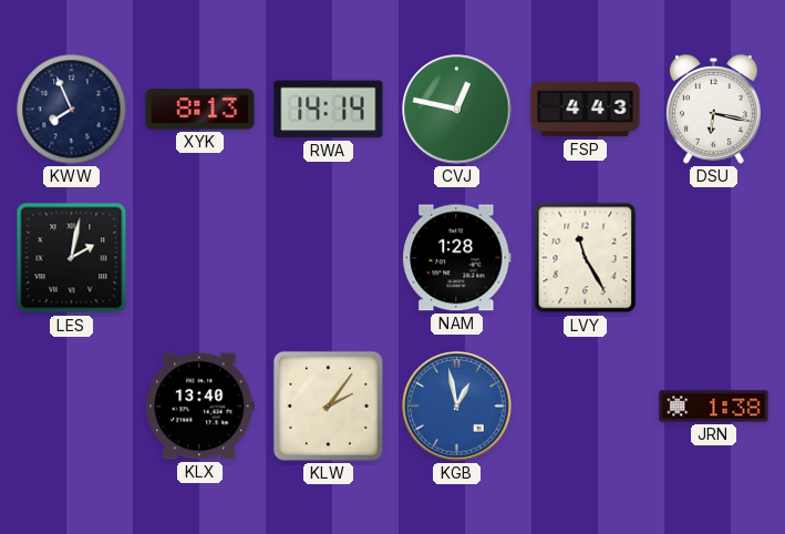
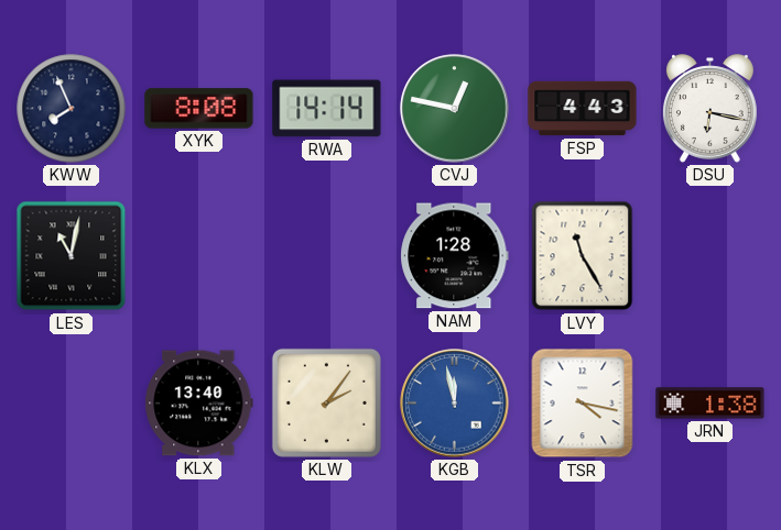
XYK: 8:13 -> 8:08 (199, 109)
LES: 2:02 -> 11:02 (72, 256)
KGB: 12:58 -> 11:58 (455, 404)
TSR: none -> 4:17 (583, 404)
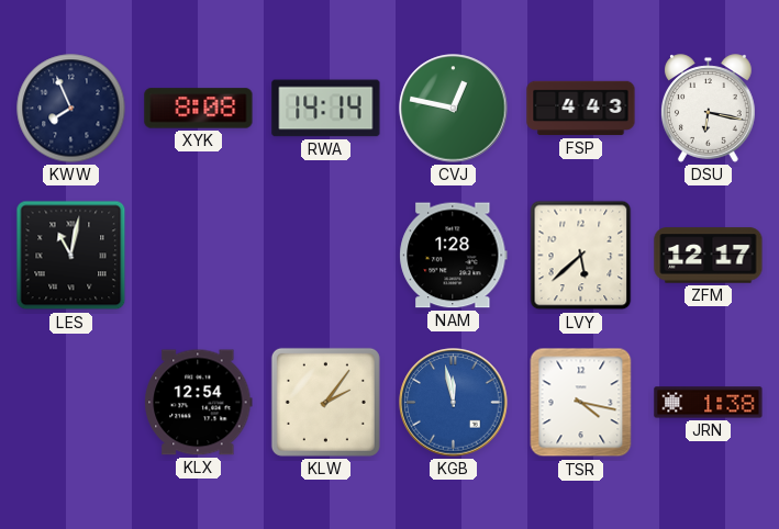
LVY: 11:25 -> 5:38 (581, 256)
ZFM: none -> 12:17 (709, 256)
KLX: 13:40 -> 12:54 (199, 403)
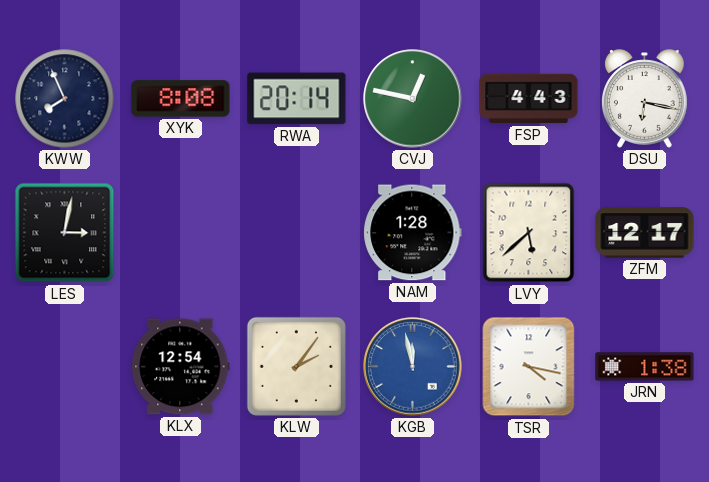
RWA: 14:14 -> 20:14 (297, 99)
LES: 11:02 -> 3:02 (65, 233)
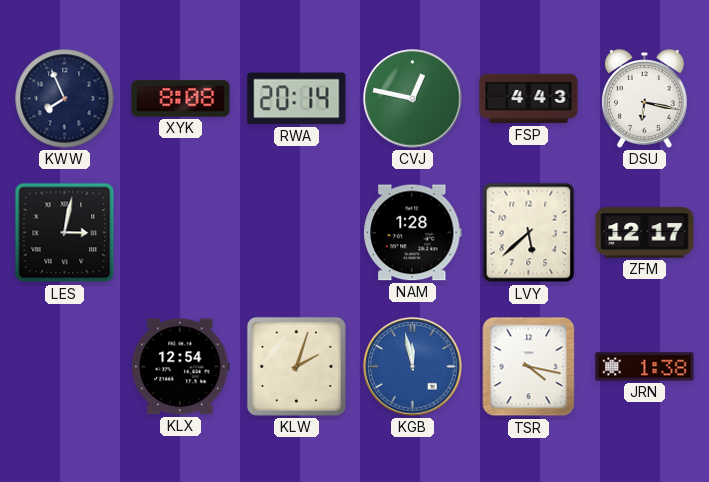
KLW: 2:06 -> 2:03 (296, 366)
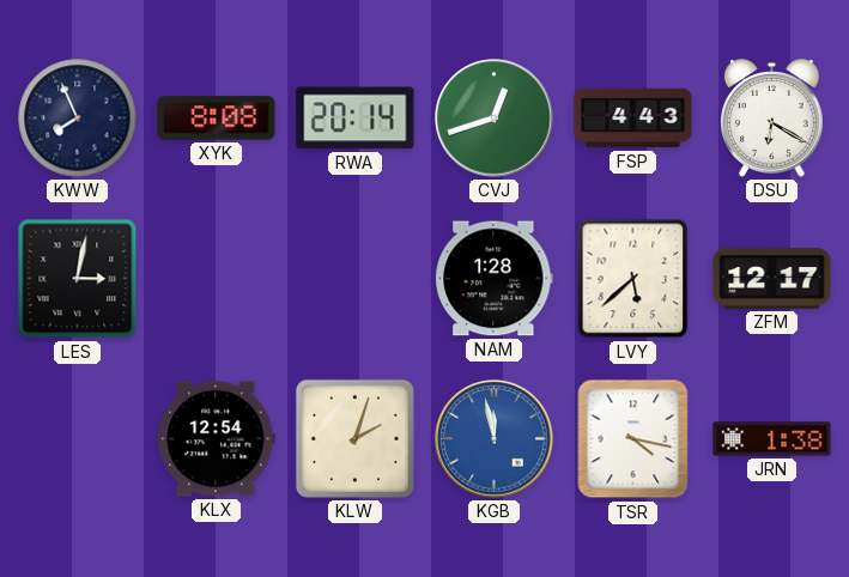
CVJ: 12:47 -> 12:42 (495, 119)
DSU: 6:17 -> 6:20 (771, 119)
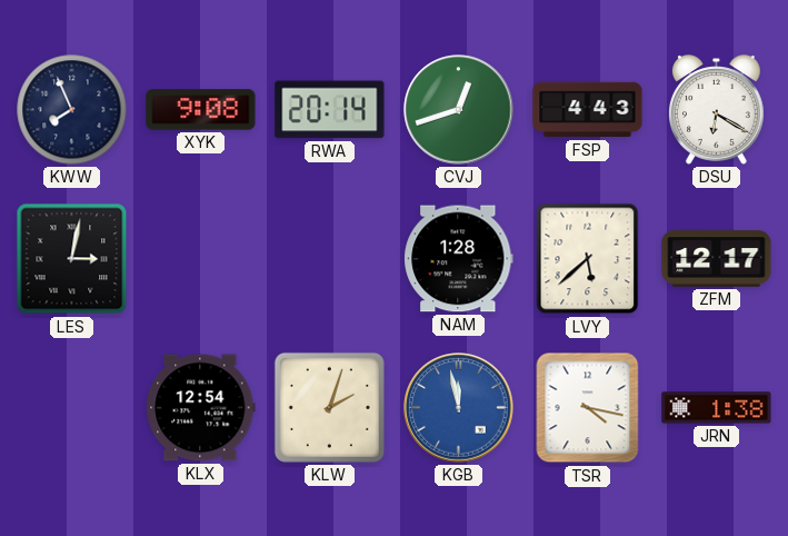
XYK: 8:08 -> 9:08 (201, 110)
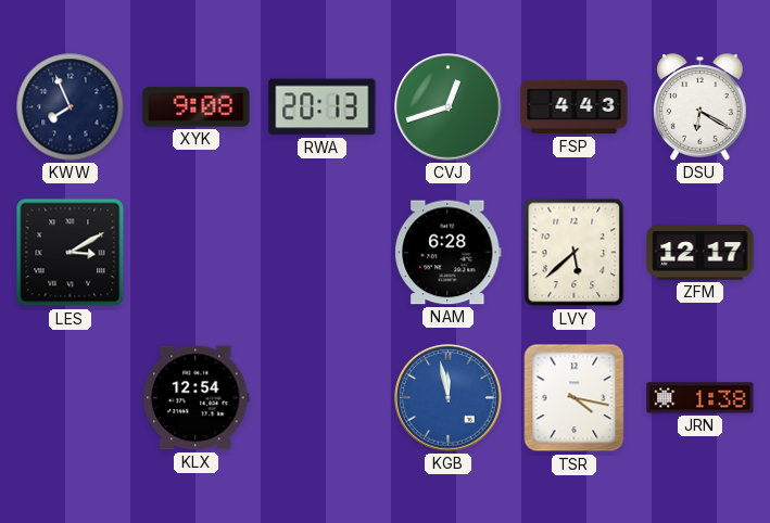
RWA: 20:14 -> 20:13 (323, 107)
LES: 3:02 -> 3:10 (71, 253)
NAM: 1:28 -> 6:28 (449, 253)
KLW: 2:03 -> none (329, 407)
